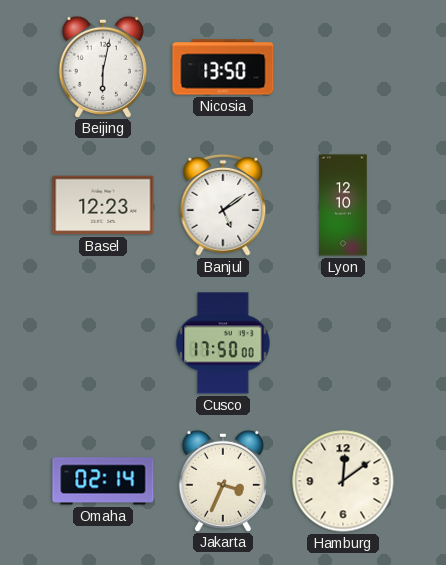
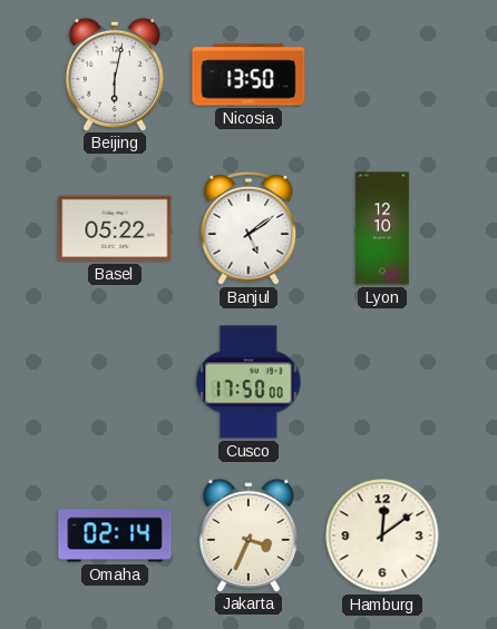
Basel: 12:23 -> 05:22 (115, 228)
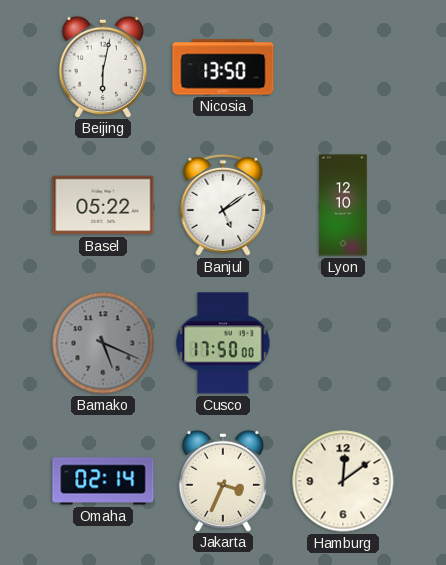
Bamako: none -> 5:19 (103, 343)
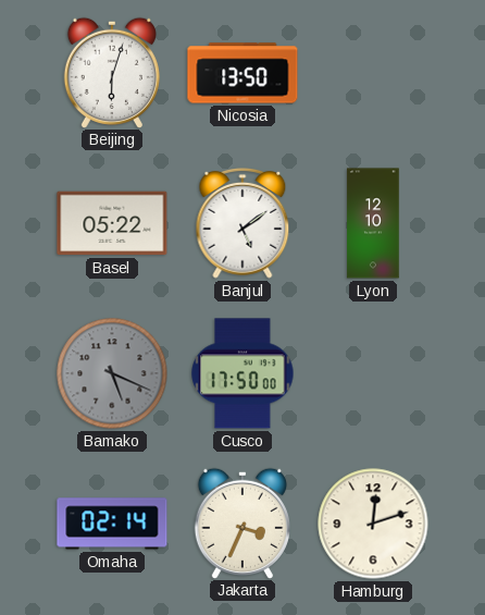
Beijing: 6:02 -> 6:03 (112, 72)
Hamburg: 12:09 -> 12:12 (373, 524)
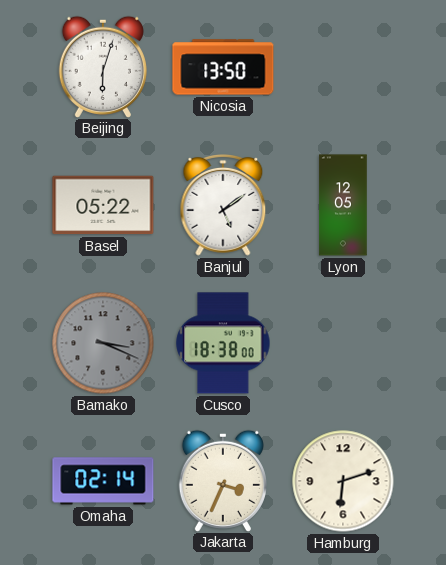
Lyon: 12:10 -> 12:05 (343, 205)
Bamako: 5:19 -> 3:19 (103, 343)
Cusco: 17:50 -> 18:38 (223, 343)
Hamburg: 12:12 -> 6:12 (343, 481)
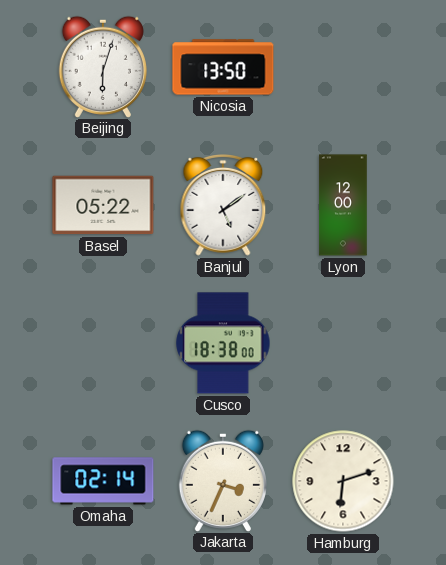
Lyon: 12:05 -> 12:00 (343, 205)
Bamako: 3:19 -> none (103, 343)
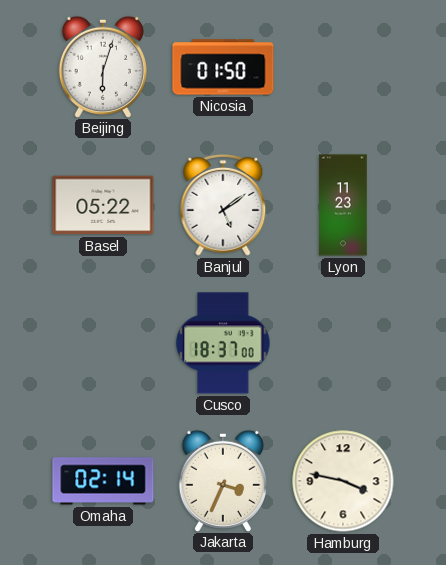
Nicosia: 13:50 -> 01:50 (223, 67)
Lyon: 12:00 -> 11:23 (343, 205)
Cusco: 18:38 -> 18:37 (223, 343)
Hamburg: 6:12 -> 3:47 (343, 481)
